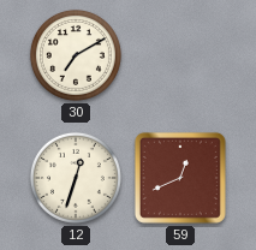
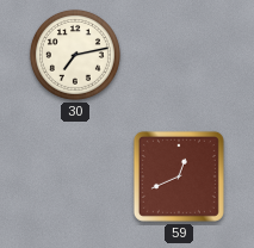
30: 7:10 -> 7:13 (75, 55)
12: 12:33 -> none (76, 178)
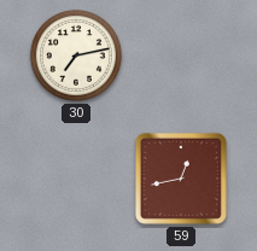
59: 12:41 -> 12:43 (181, 179)
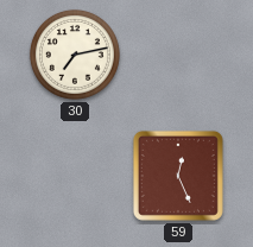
59: 12:43 -> 12:26 (178, 176)
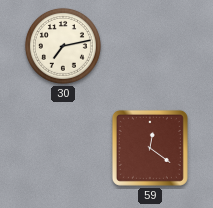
59: 12:26 -> 12:21 (150, 148)
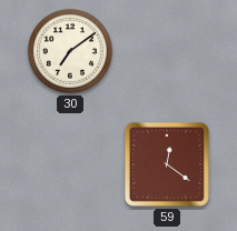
30: 7:13 -> 7:09 (70, 51)
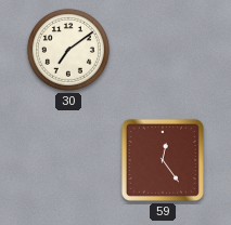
59: 12:21 -> 12:24 (163, 160)
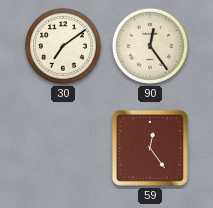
90: none -> 12:24 (150, 46)
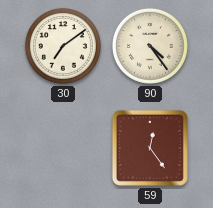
90: 12:24 -> 4:24 (150, 46)
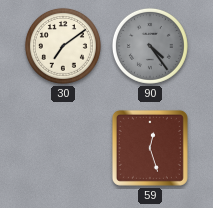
90 dial: cream -> grey (150, 46)
59: 12:24 -> 12:27 (150, 148)
